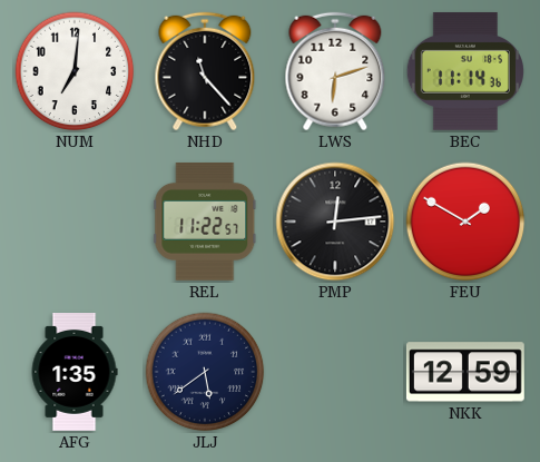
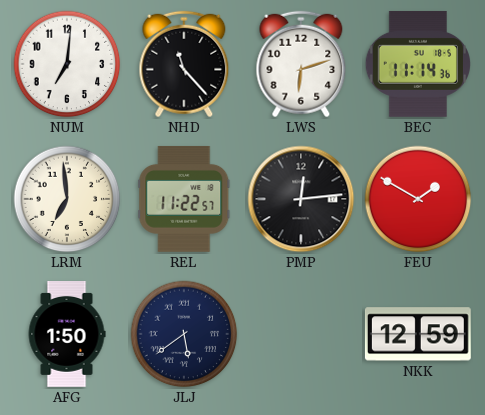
LRM: none -> 6:59 (67, 199)
AFG: 1:35 -> 1:50 (67, 335)
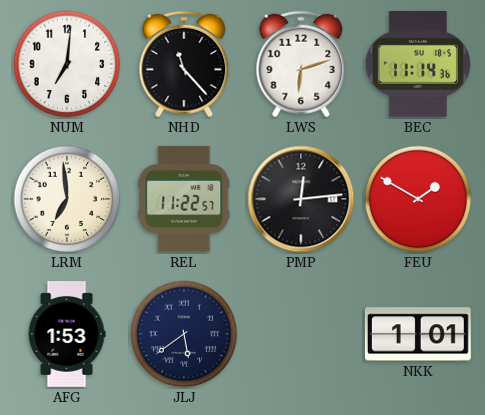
AFG: 1:50 -> 1:53 (67, 335)
NKK: 12:59 -> 1:01 (418, 334)
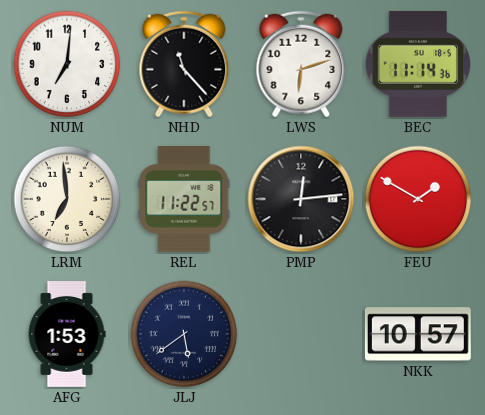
NKK: 1:01 -> 10:57 (418, 334)
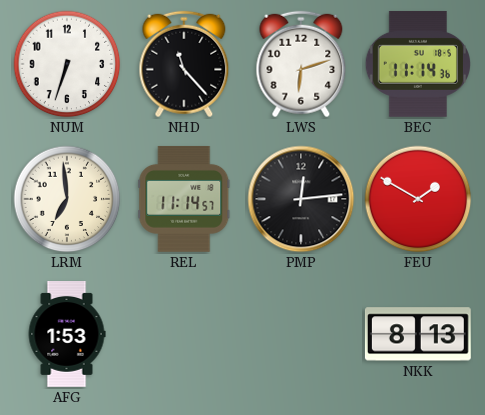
NUM: 7:01 -> 6:33 (67, 64)
REL: 11:22 -> 11:14 (184, 199)
JLJ: 5:39 -> none (184, 334)
NKK: 10:57 -> 8:13 (418, 334)
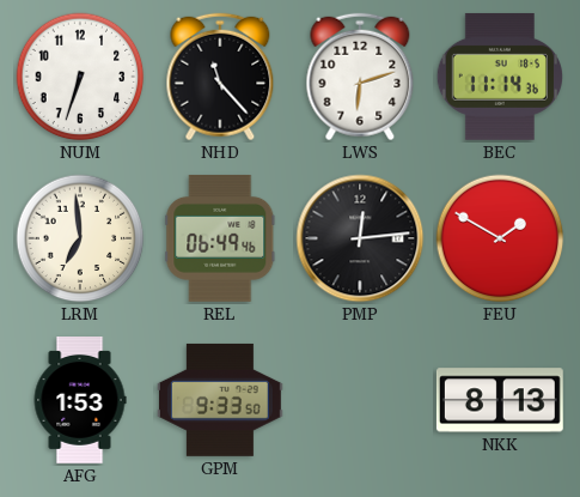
REL: 11:14 -> 06:49 (220, 238)
GPM: none -> 9:33 (220, 400)
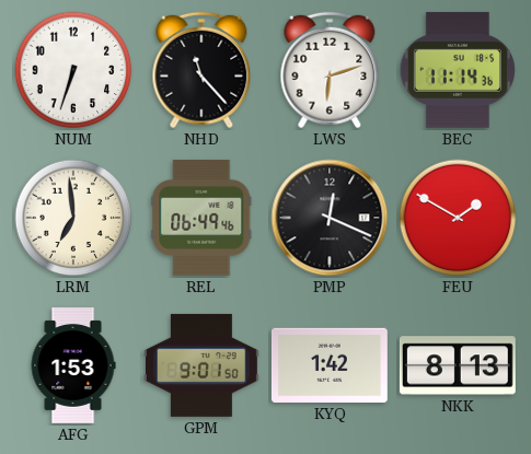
PMP: 12:14 -> 12:19 (330, 218)
GPM: 9:33 -> 9:01 (201, 365)
KYQ: none -> 1:42 (330, 365)
